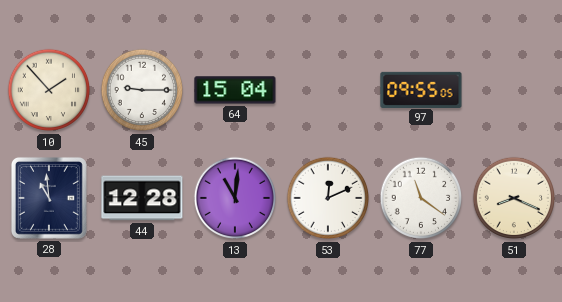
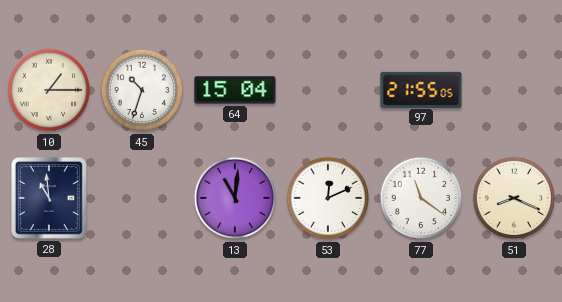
10: 1:53 -> 1:15 (49, 90)
45: 9:15 -> 10:33 (142, 90)
97: 09:55 -> 21:55 (421, 89)
44: 12:28 -> none (142, 198)
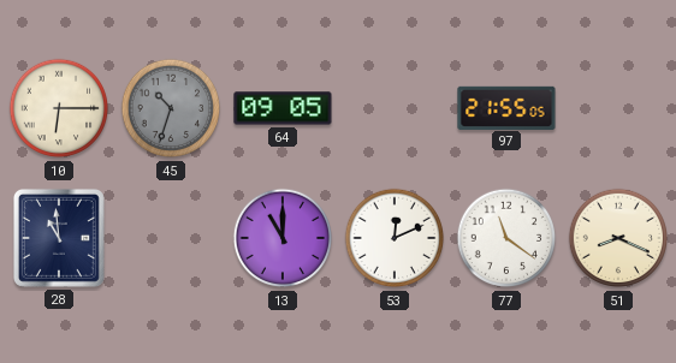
10: 1:15 -> 6:15 (59, 108)
45 dial: white -> grey (171, 108)
64: 15:04 -> 09:05 (283, 108)
13: 11:01 -> 11:00 (283, 238)
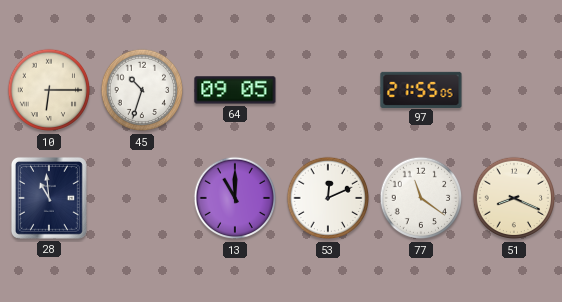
45 dial: grey -> white (142, 90)
